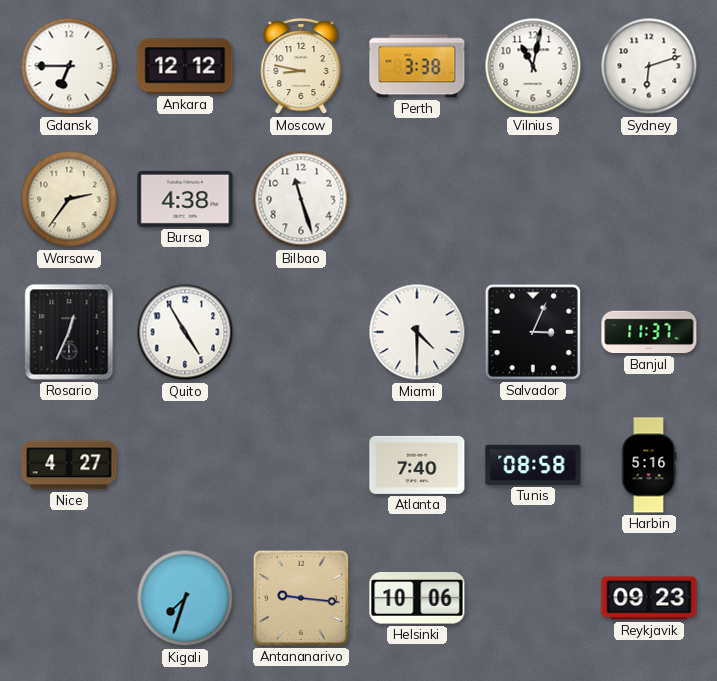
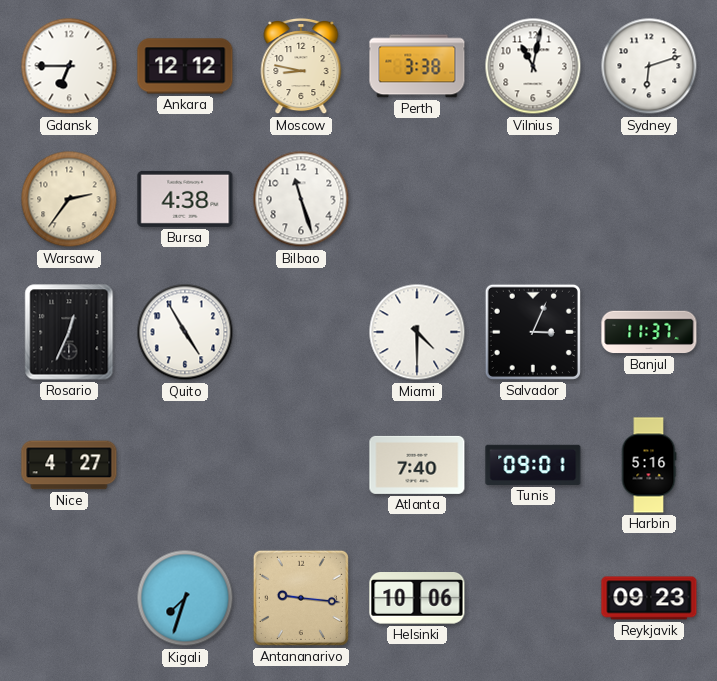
Tunis: 08:58 -> 09:01 (533, 465)
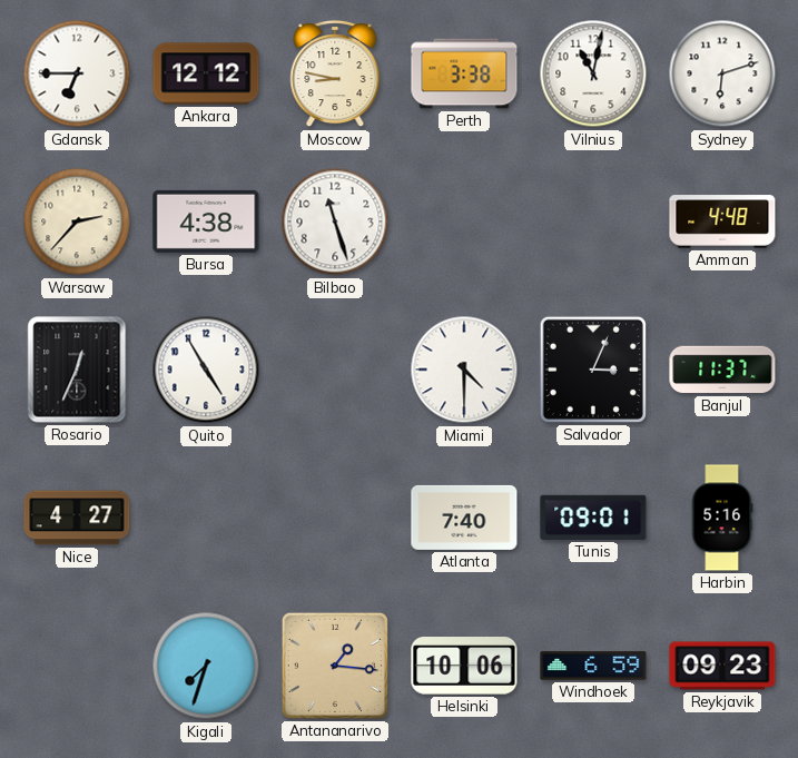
Warsaw: 2:36 -> 2:37 (77, 222)
Amman: none -> 4:48 (722, 222)
Antananarivo: 9:16 -> 1:16 (335, 666)
Windhoek: none -> 6:59 (593, 666)
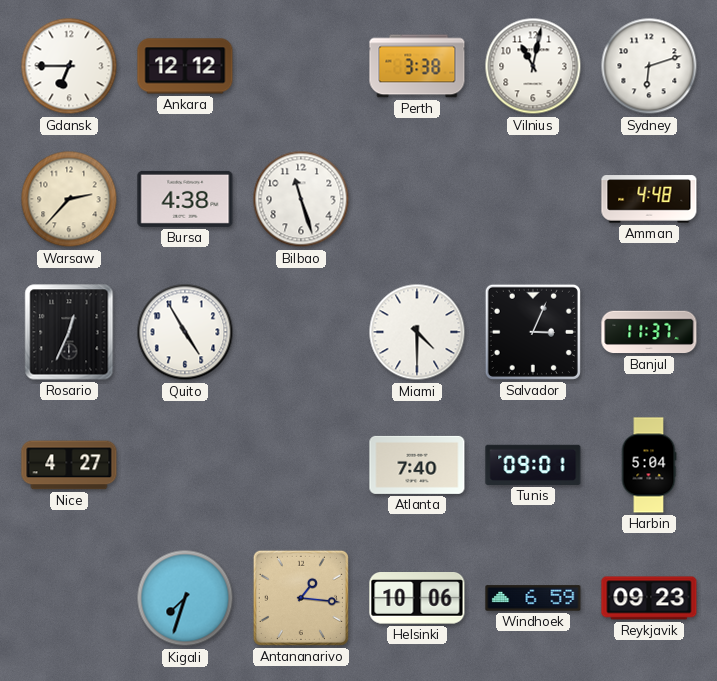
Moscow: 8:47 -> none (335, 73)
Harbin: 5:16 -> 5:04 (649, 465)
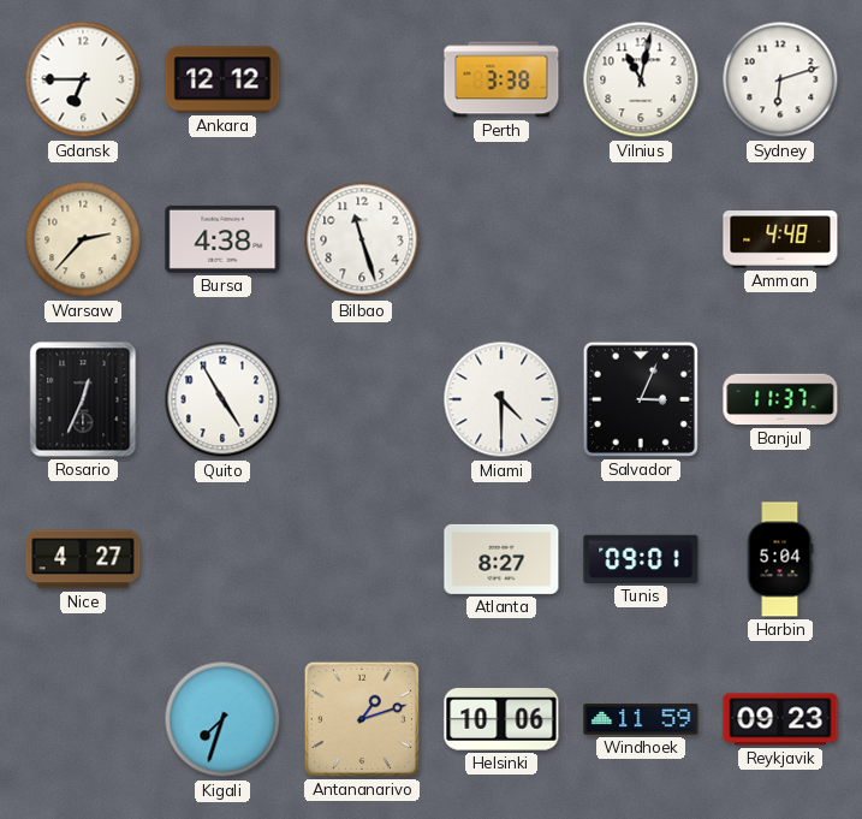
Atlanta: 7:40 -> 8:27 (501, 559)
Antananarivo: 1:16 -> 1:12 (362, 719)
Windhoek: 6:59 -> 11:59 (641, 719)
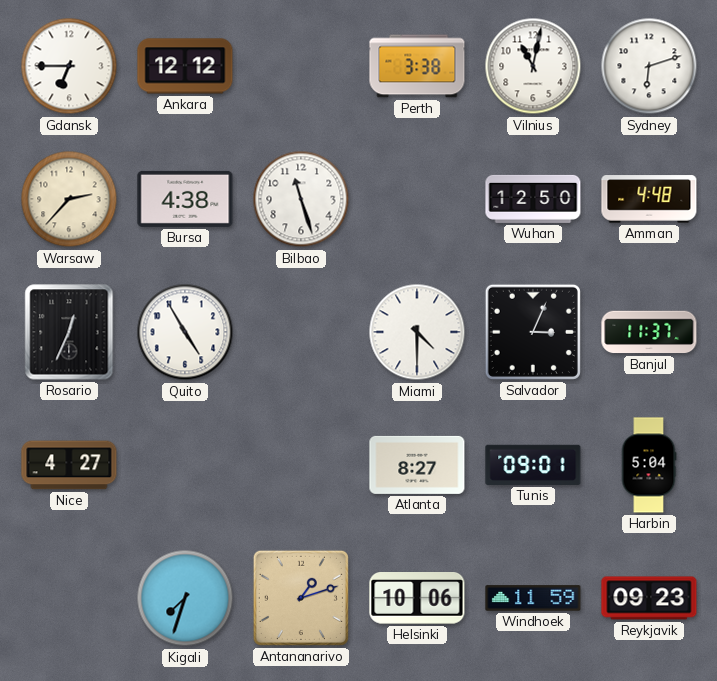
Wuhan: none -> 12:50 (533, 199)
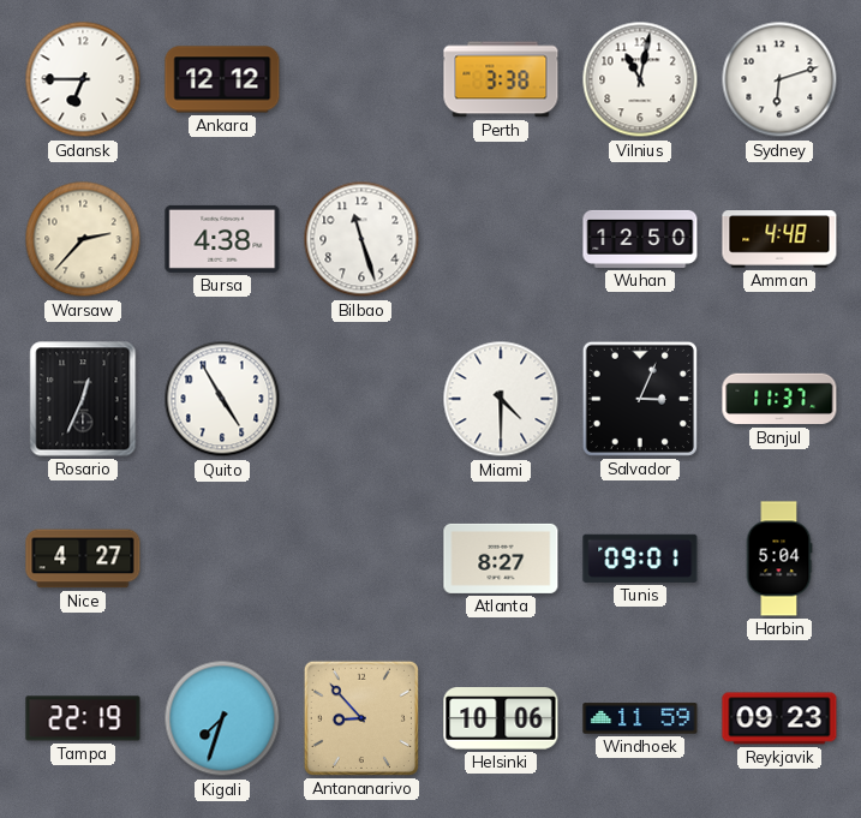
Tampa: none -> 22:19 (83, 718)
Antananarivo: 1:12 -> 8:53 (361, 718)
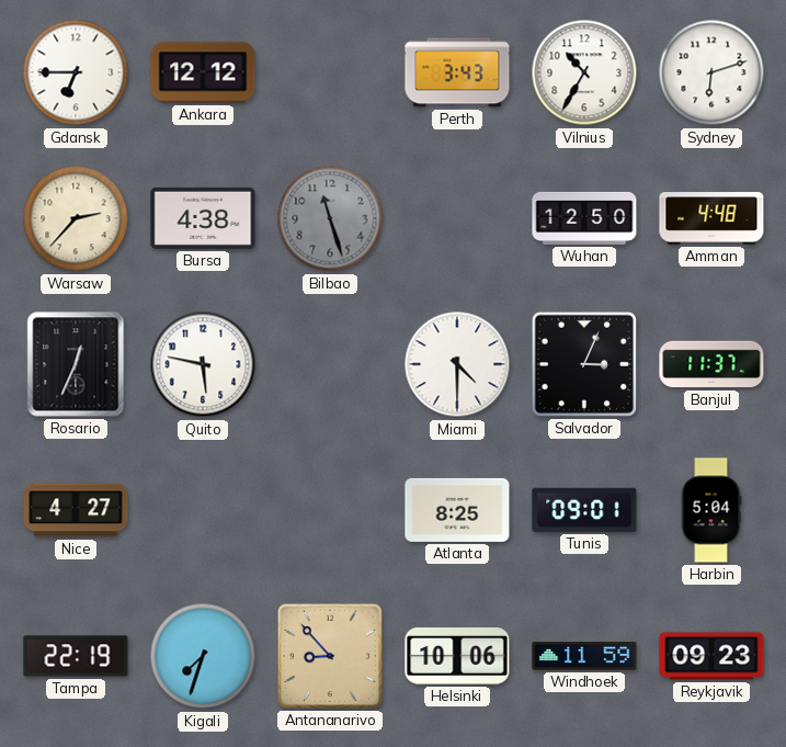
Perth: 3:38 -> 3:43 (457, 72)
Vilnius: 11:02 -> 10:35 (584, 72)
Bilbao dial: white -> grey (330, 218)
Quito: 4:55 -> 5:47 (203, 364)
Atlanta: 8:27 -> 8:25 (457, 510)
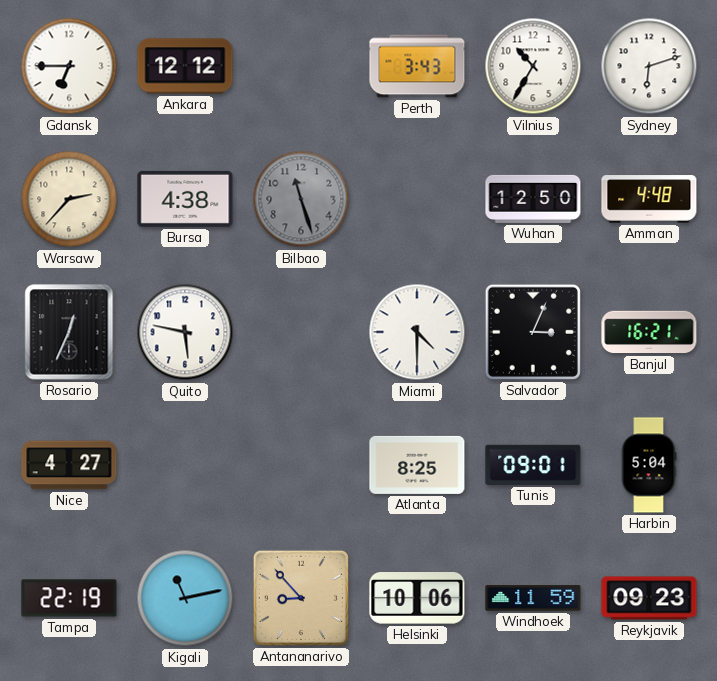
Banjul: 11:37 -> 16:21 (649, 332)
Kigali: 7:33 -> 11:13 (185, 598)
